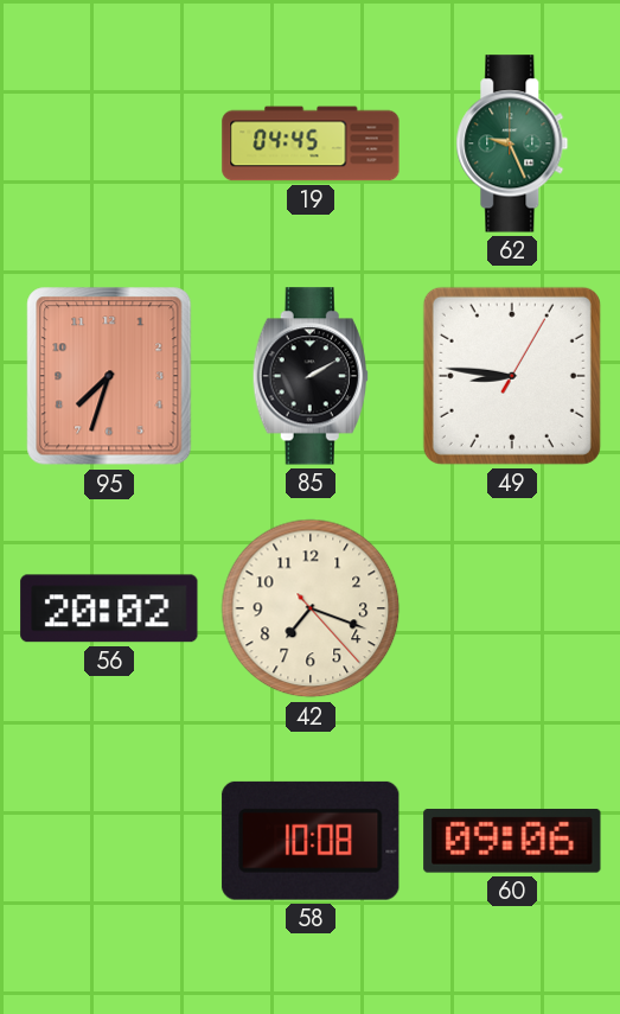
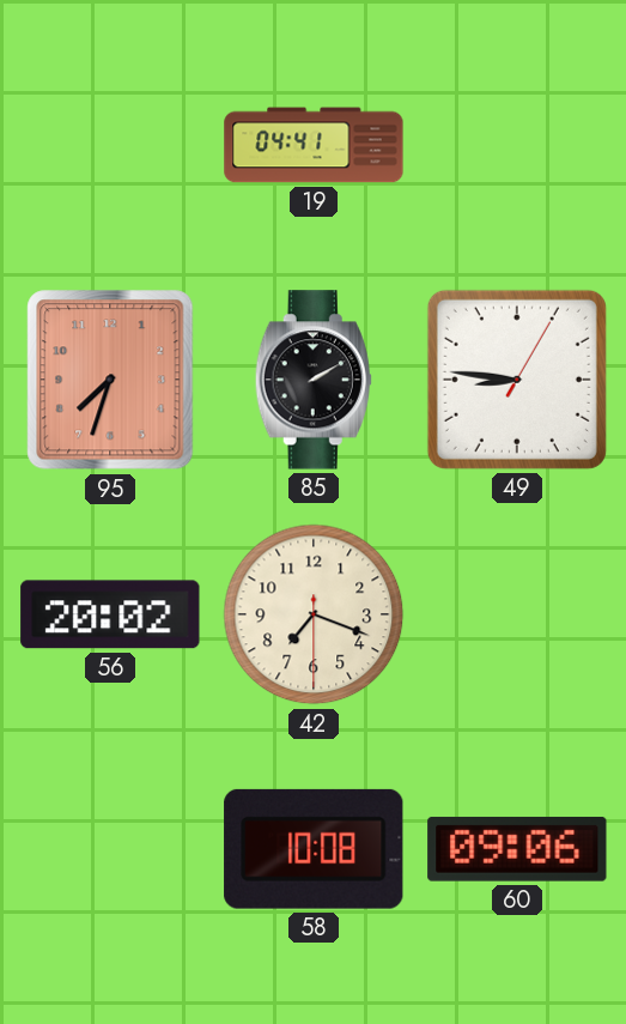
19: 04:45 -> 04:41 (314, 145)
62: 9:26 -> none (512, 144)
42: 7:18:23 -> 7:18:30 (314, 614)
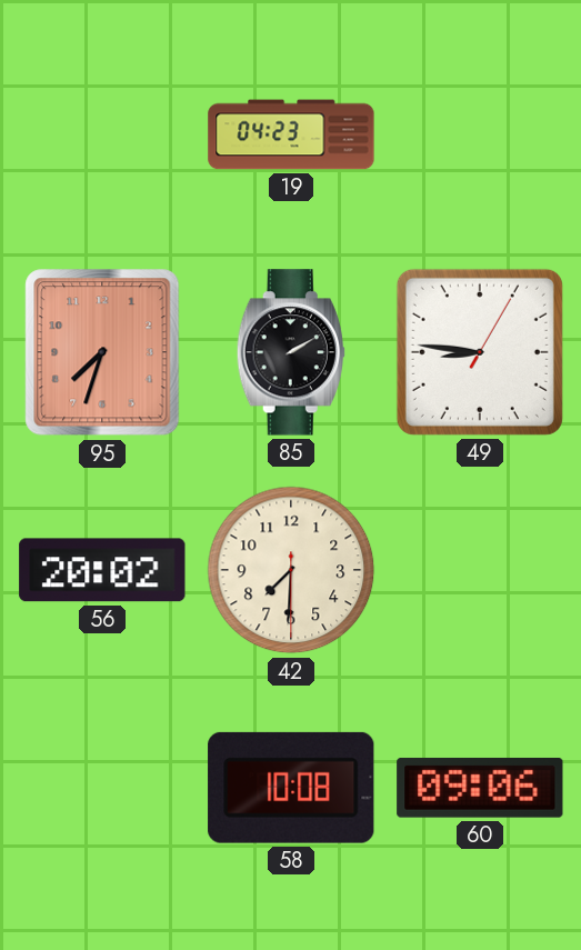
19: 04:41 -> 04:23 (291, 134)
42: 7:18 -> 7:30 (291, 570)
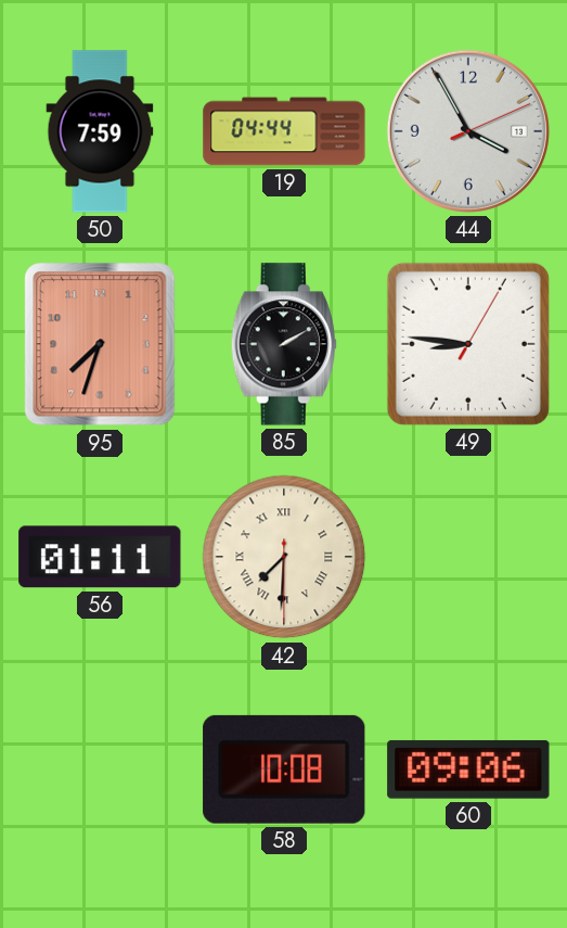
50: none -> 7:59 (100, 131)
19: 04:23 -> 04:44 (284, 131)
44: none -> 3:55 (468, 131)
56: 20:02 -> 01:11 (100, 557)
42 numerals: Arabic -> Roman (284, 557)
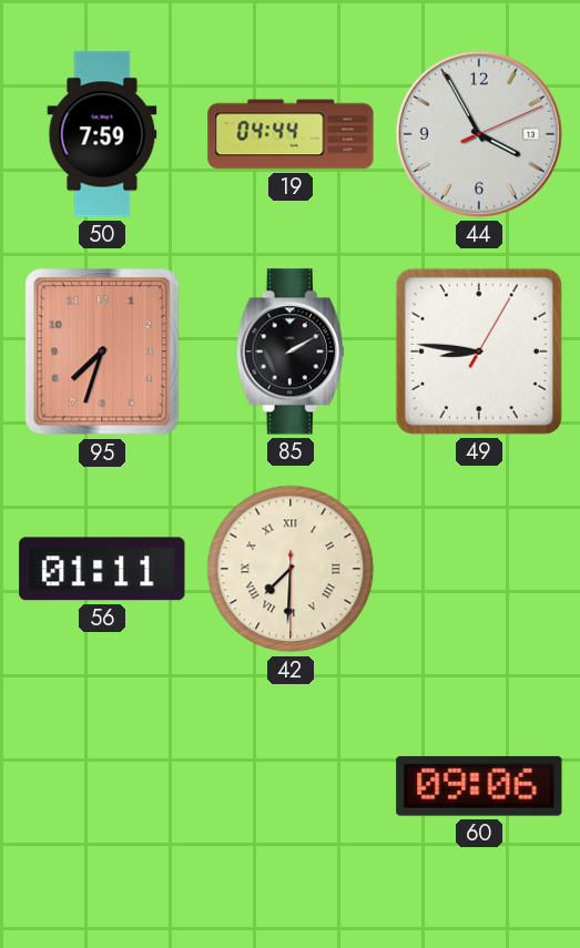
58: 10:08 -> none (284, 770)
